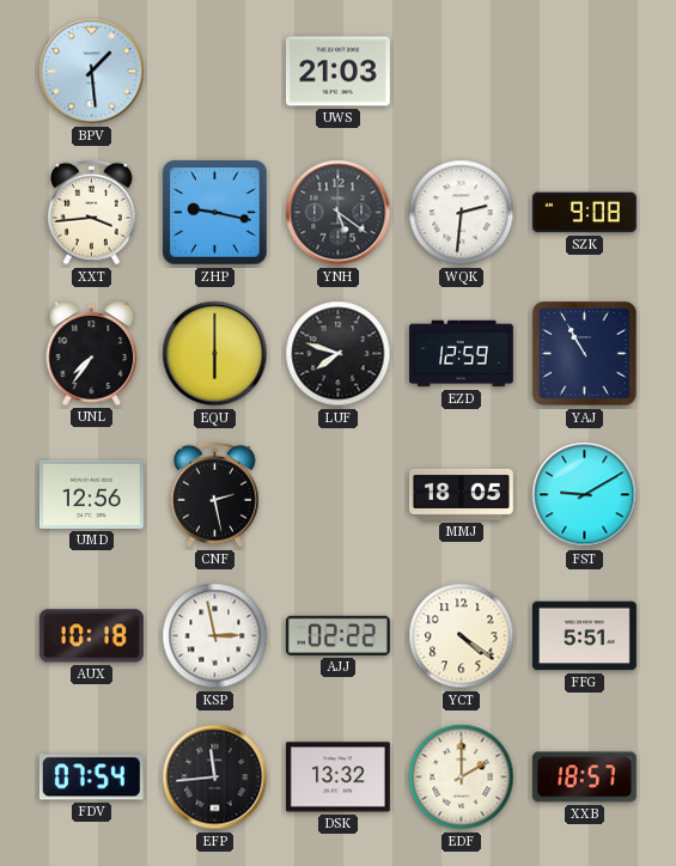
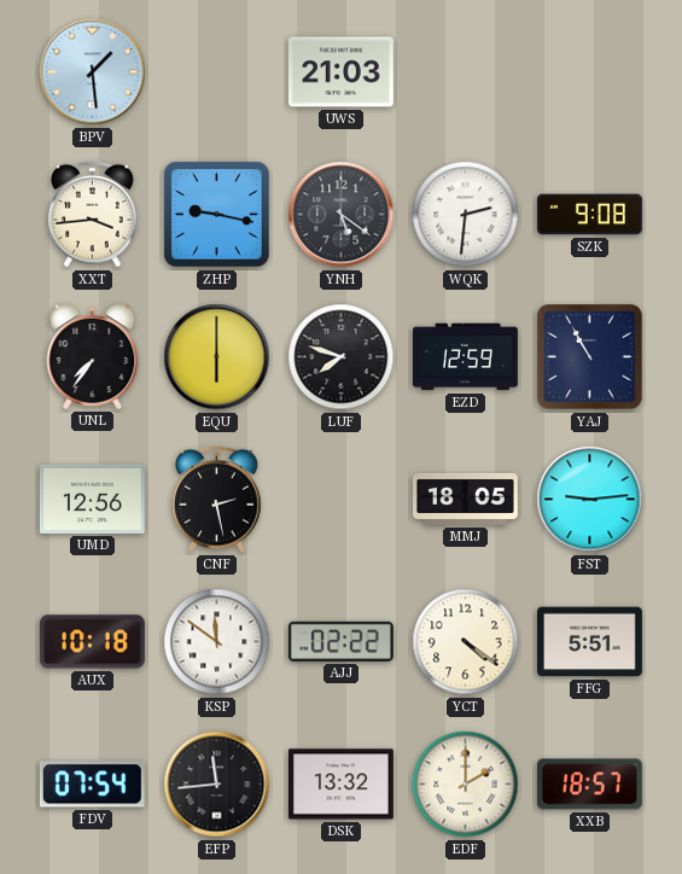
FST: 9:10 -> 9:14 (590, 500)
KSP: 2:58 -> 11:51 (217, 642)
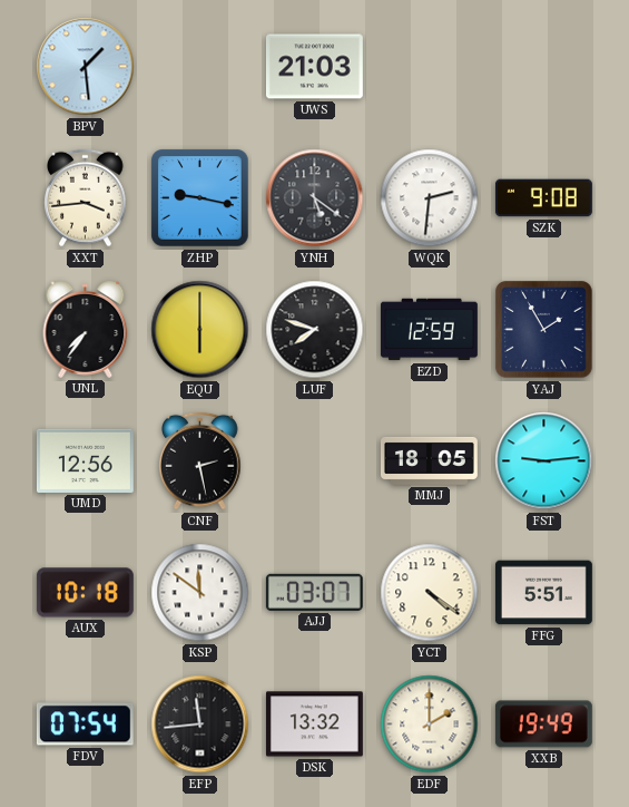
YAJ: 10:55 -> 1:55 (544, 330)
AJJ: 02:22 -> 03:07 (314, 592)
XXB: 18:57 -> 19:49 (543, 725)
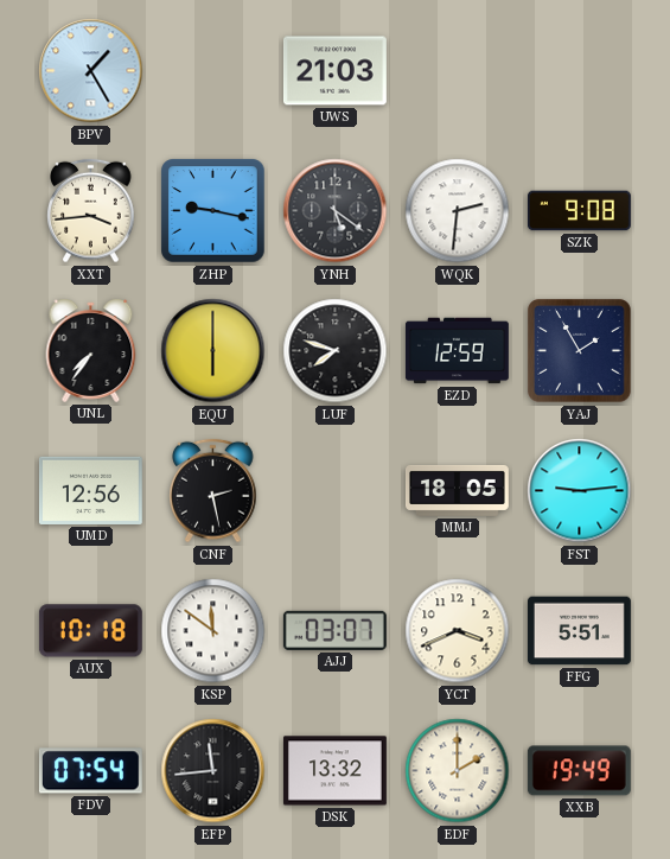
BPV: 1:29 -> 1:25 (91, 71)
YCT: 4:21 -> 3:41 (458, 631)
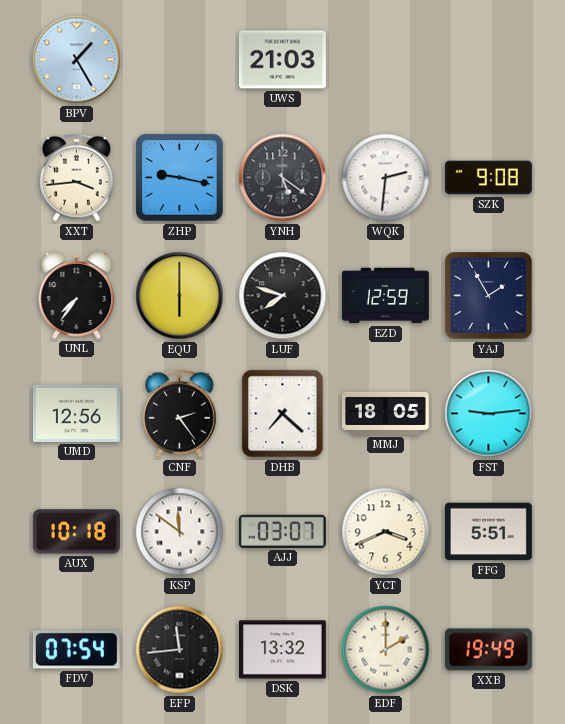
CNF: 2:28 -> 2:24 (180, 414)
DHB: none -> 7:22 (283, 414)
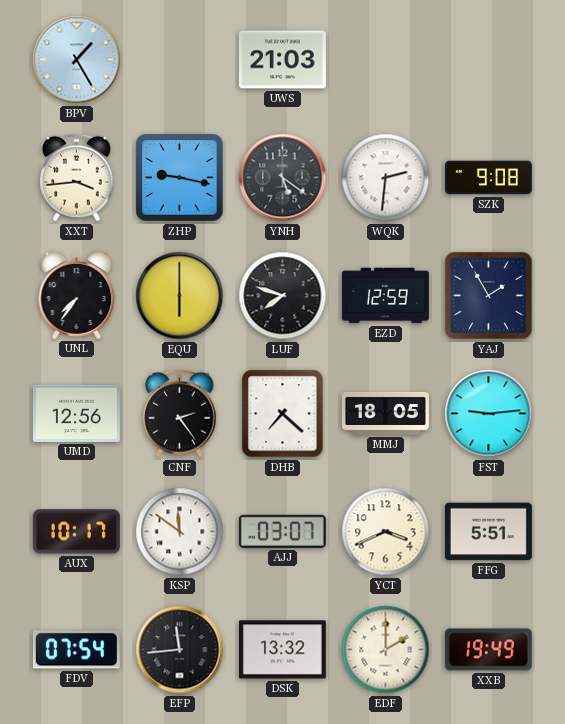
AUX: 10:18 -> 10:17 (76, 532)
